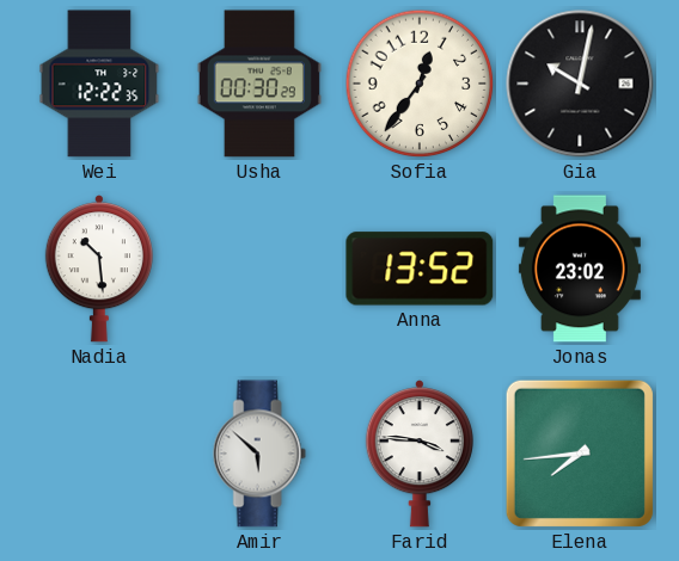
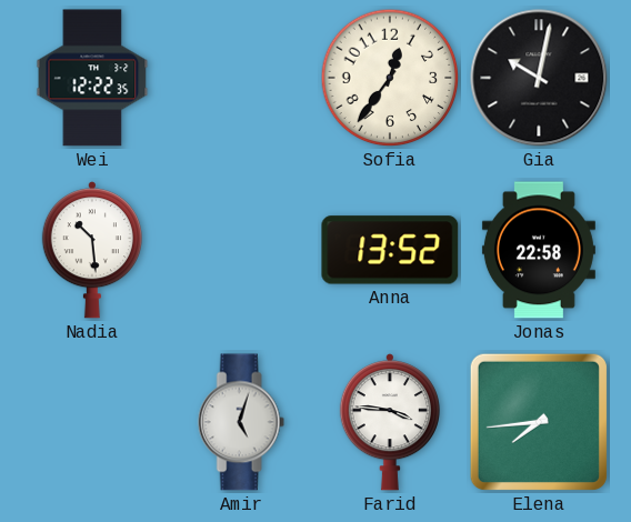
Usha: 00:30 -> none (259, 84)
Jonas: 23:02 -> 22:58 (539, 250)
Amir: 5:52 -> 5:03 (241, 422)
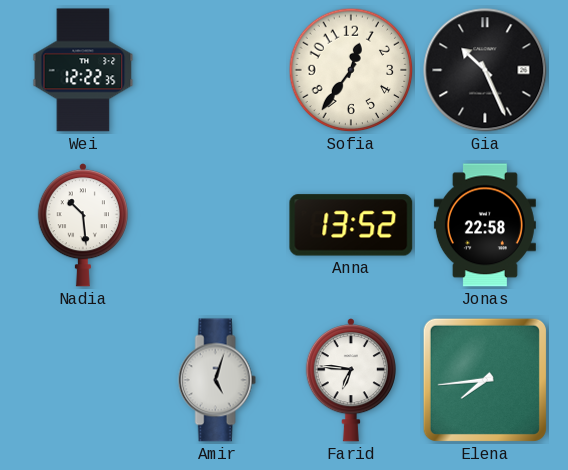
Gia: 10:02 -> 10:26 (485, 70)
Farid: 3:46 -> 6:46 (351, 380)
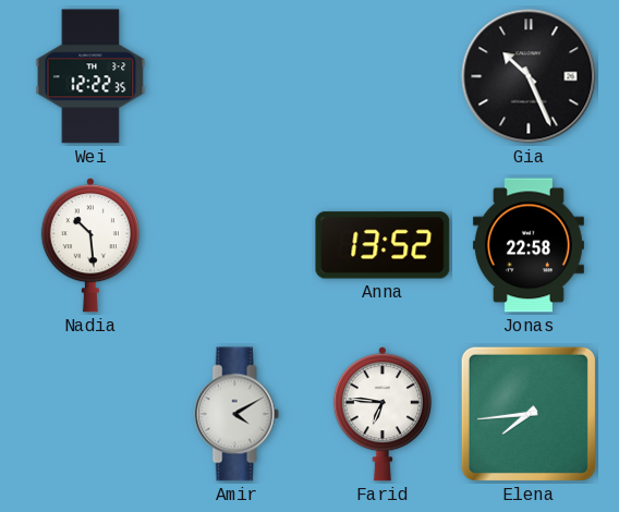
Sofia: 12:36 -> none (351, 70)
Amir: 5:03 -> 4:10 (236, 414)
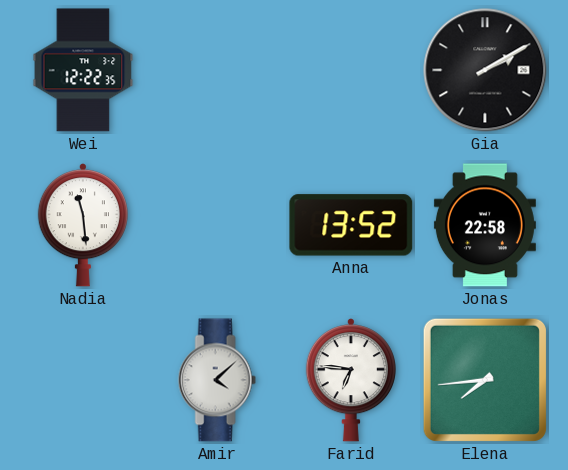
Gia: 10:26 -> 2:10 (485, 70)
Nadia: 10:29 -> 11:29 (83, 225)
Amir: 4:10 -> 4:08 (217, 380)
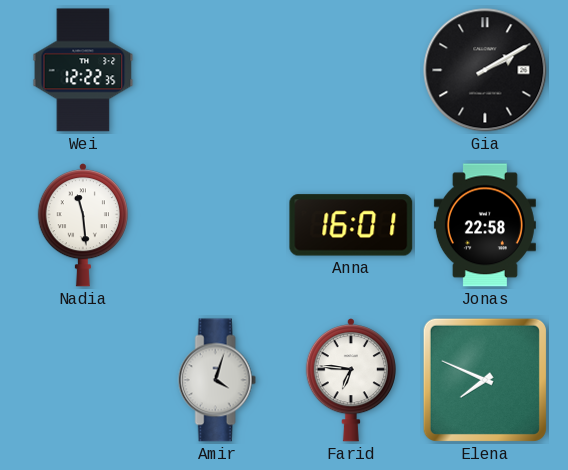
Anna: 13:52 -> 16:01 (351, 225)
Amir: 4:08 -> 4:03 (217, 380)
Elena: 7:44 -> 7:49 (485, 380)
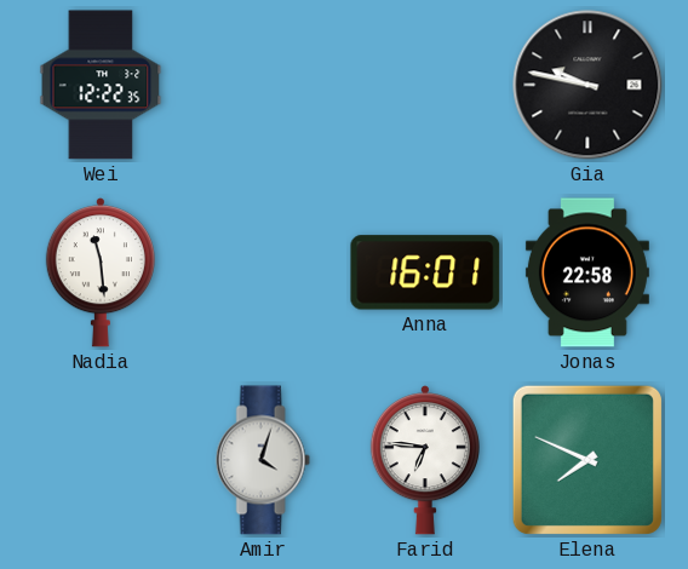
Gia: 2:10 -> 9:47 (587, 85)
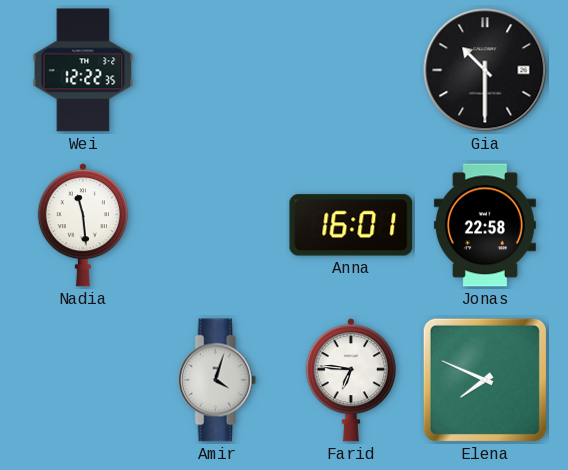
Gia: 9:47 -> 10:30 (485, 70)
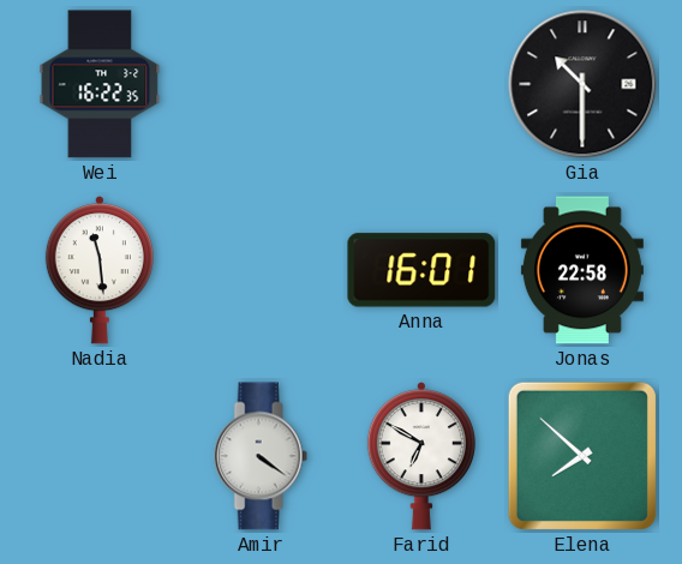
Wei: 12:22 -> 16:22 (100, 84)
Amir: 4:03 -> 4:21 (261, 456)
Farid: 6:46 -> 6:50 (421, 456)
Elena: 7:49 -> 7:52 (582, 456)
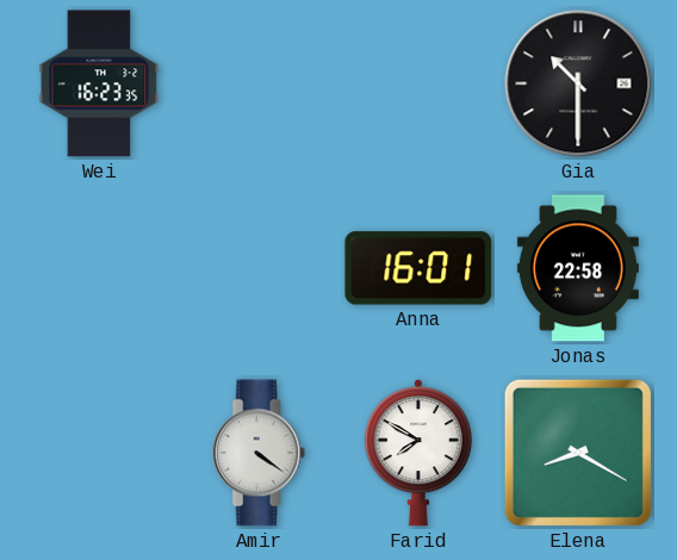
Wei: 16:22 -> 16:23 (99, 83)
Nadia: 11:29 -> none (100, 270)
Farid: 6:50 -> 7:50 (418, 453)
Elena: 7:52 -> 8:20 (578, 453)
